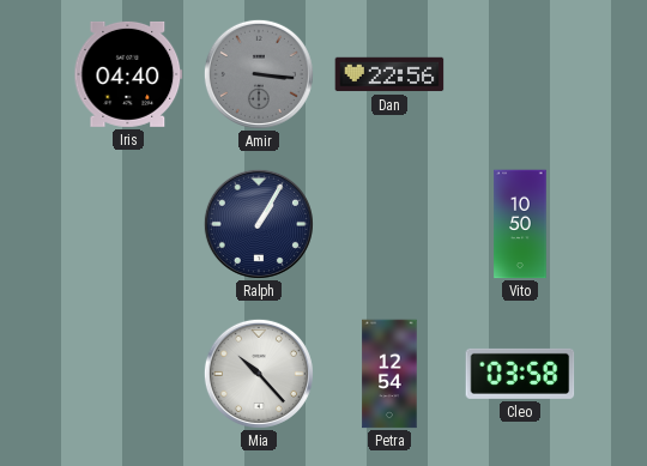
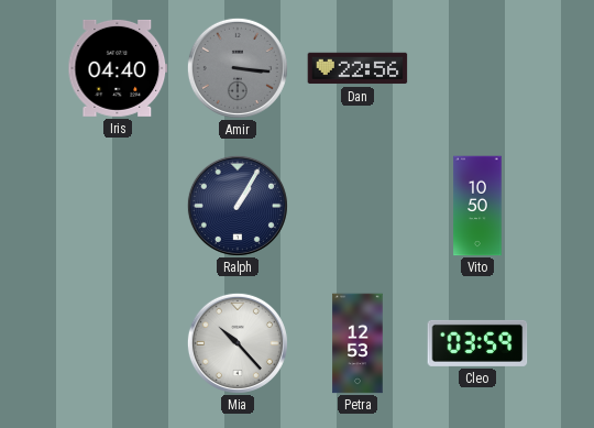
Petra: 12:54 -> 12:53 (358, 343)
Cleo: 03:58 -> 03:59 (477, 343)
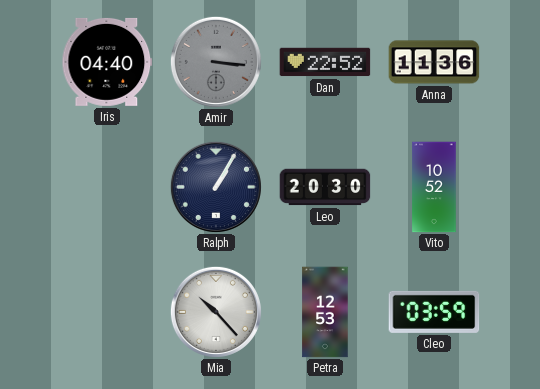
Dan: 22:56 -> 22:52 (325, 62)
Anna: none -> 11:36 (434, 62)
Leo: none -> 20:30 (325, 187)
Vito: 10:50 -> 10:52 (434, 187)
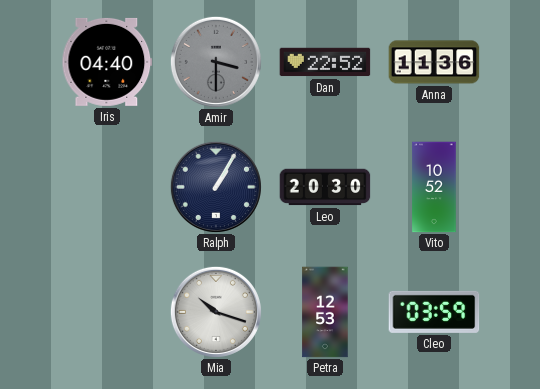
Amir: 3:16 -> 3:30 (216, 62)
Mia: 10:23 -> 10:18 (216, 312)
